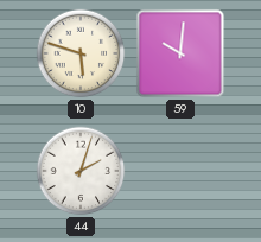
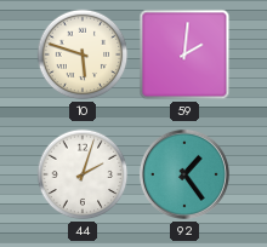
59: 10:01 -> 2:01 (184, 54)
92: none -> 1:24 (184, 174)
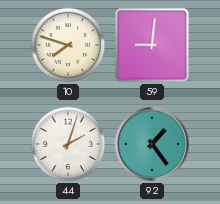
10: 5:48 -> 7:48 (68, 45)
59: 2:01 -> 9:01 (152, 45)
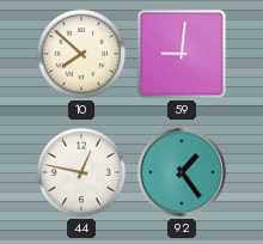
10: 7:48 -> 7:52 (81, 54)
44: 2:03 -> 12:47 (81, 172)
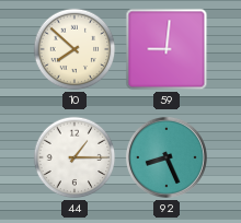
44: 12:47 -> 1:15 (74, 157)
92: 1:24 -> 8:26 (167, 157)
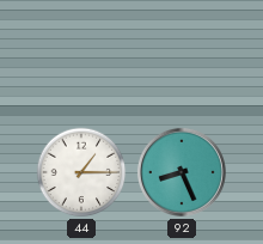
10: 7:52 -> none (74, 49)
59: 9:01 -> none (167, 49)
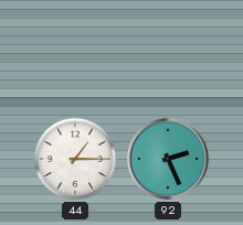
92: 8:26 -> 2:26 (168, 159)
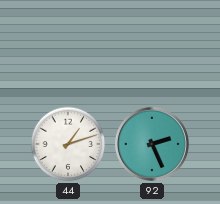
44: 1:15 -> 1:12 (68, 144)
